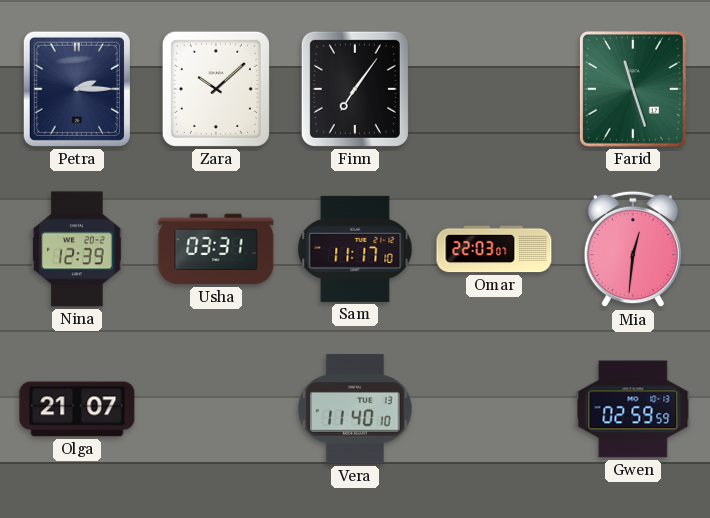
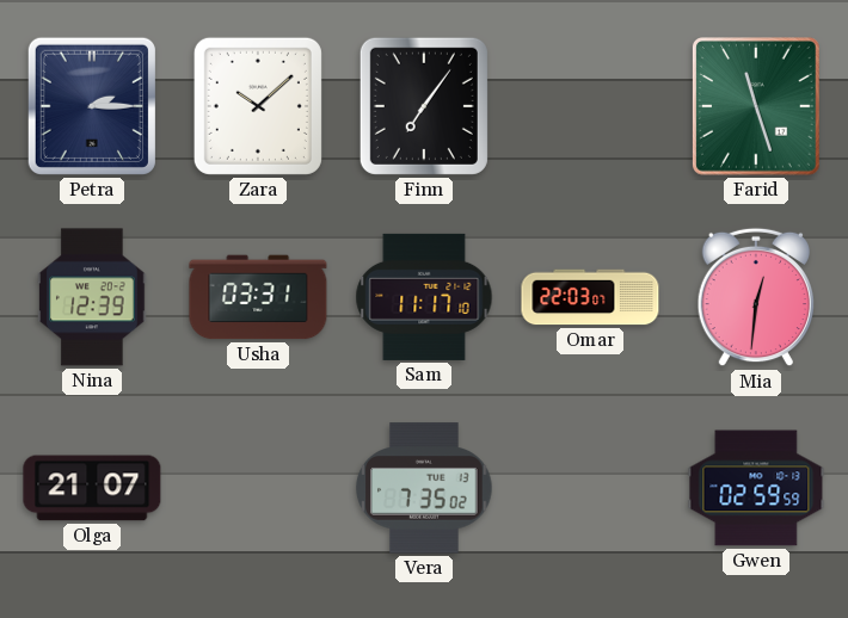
Vera: 11:40 -> 7:35 (424, 488)
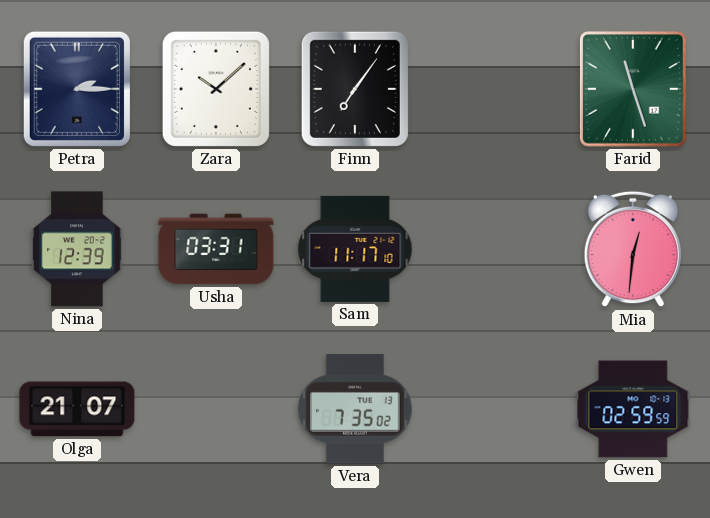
Omar: 22:03 -> none (590, 297)
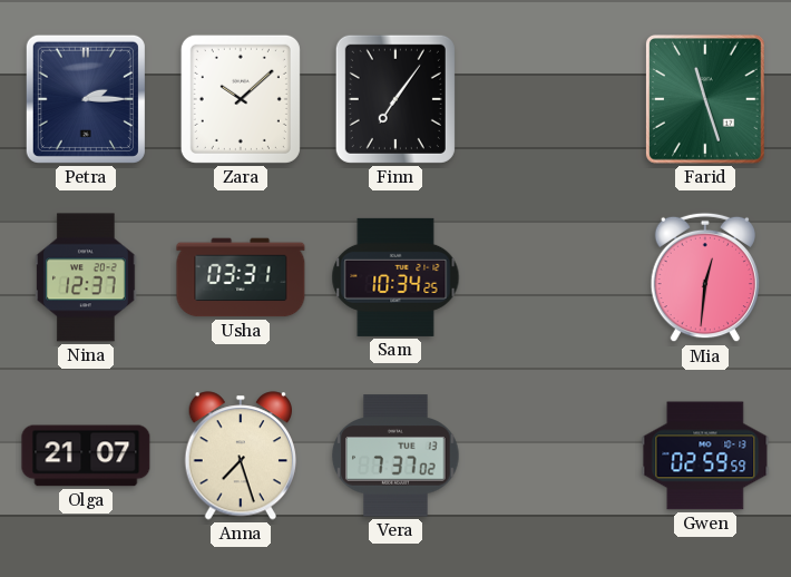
Nina: 12:39 -> 12:37 (86, 277)
Sam: 11:17 -> 10:34 (395, 277)
Anna: none -> 7:27 (241, 456)
Vera: 7:35 -> 7:37 (395, 456)
